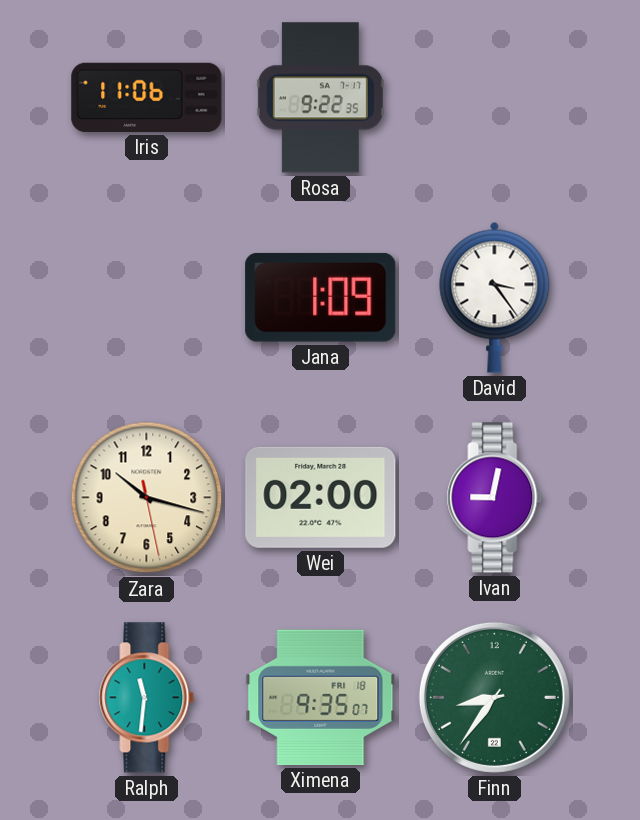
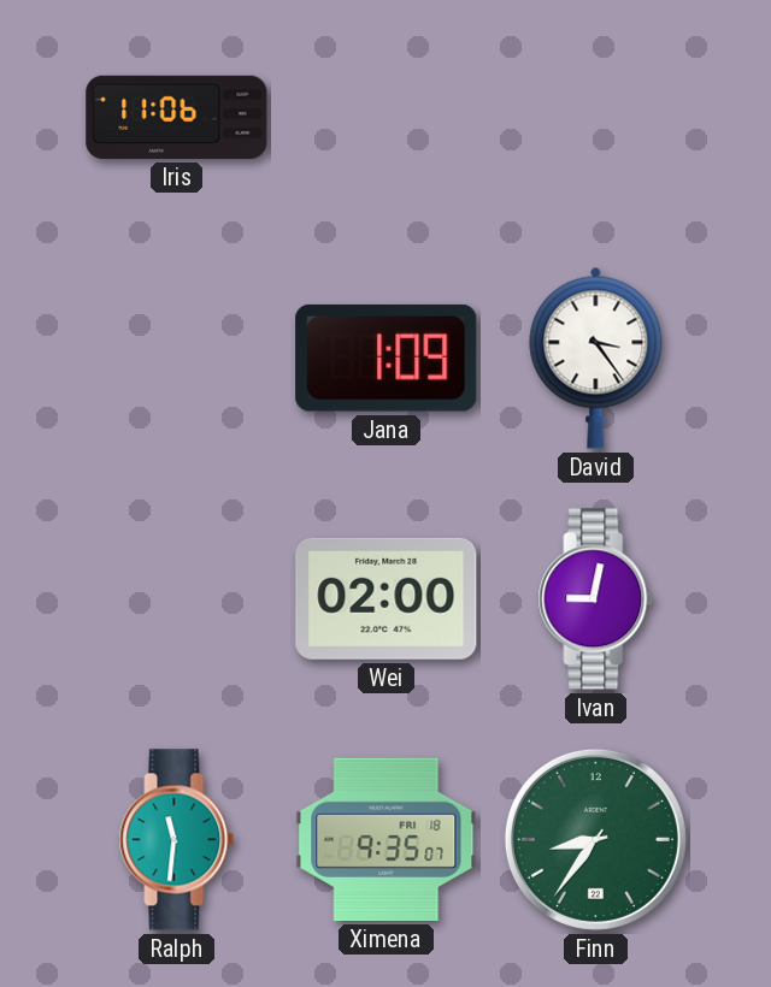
Rosa: 9:22 -> none (320, 98)
Zara: 10:17 -> none (147, 498)
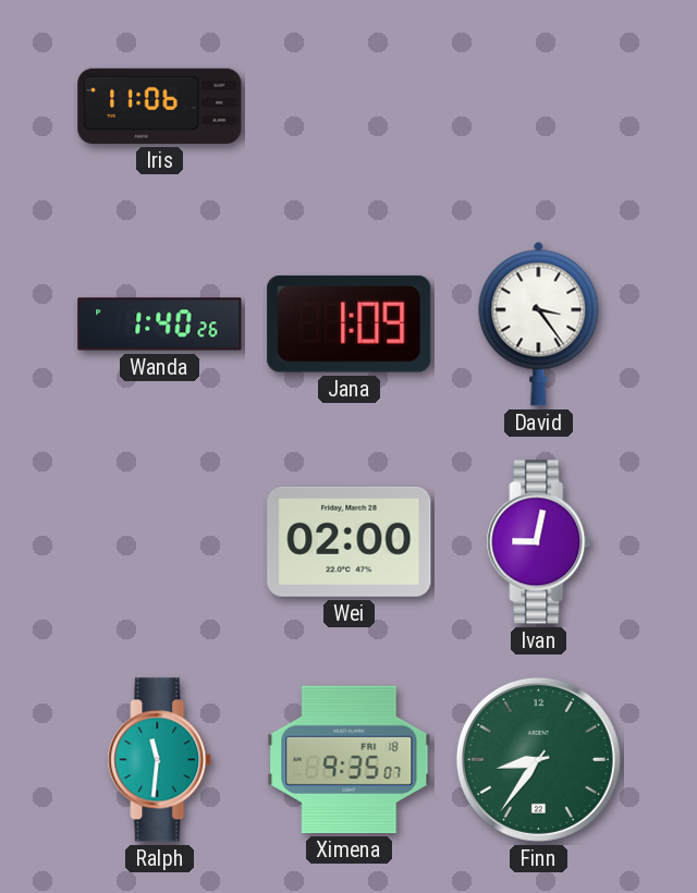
Wanda: none -> 1:40 (160, 325)
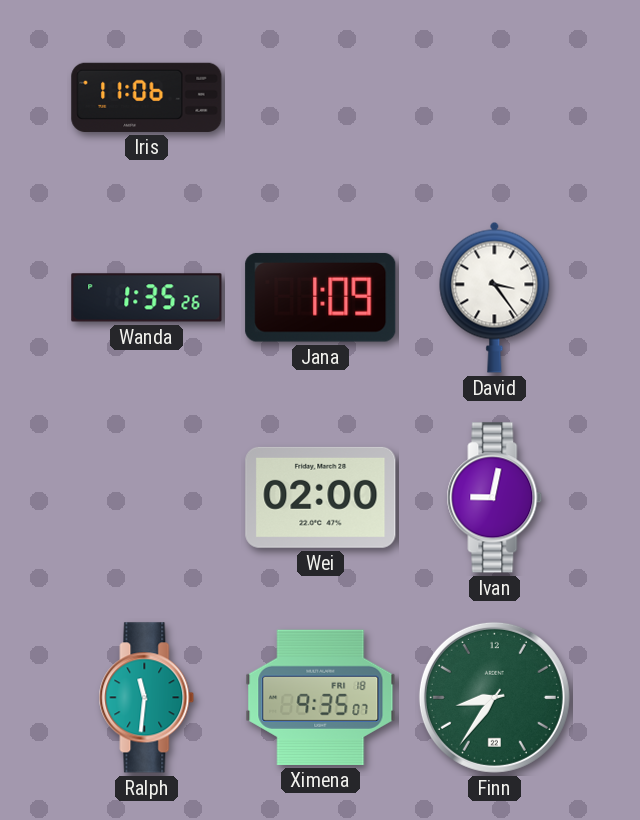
Wanda: 1:40 -> 1:35 (147, 298)
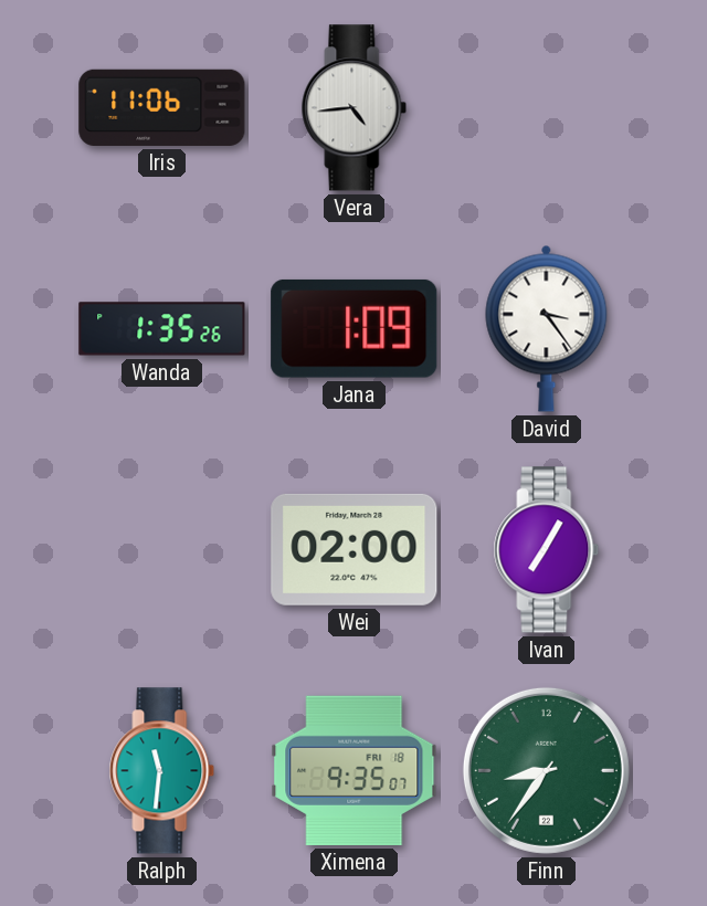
Vera: none -> 4:44 (355, 108)
Ivan: 9:02 -> 7:05 (547, 550)
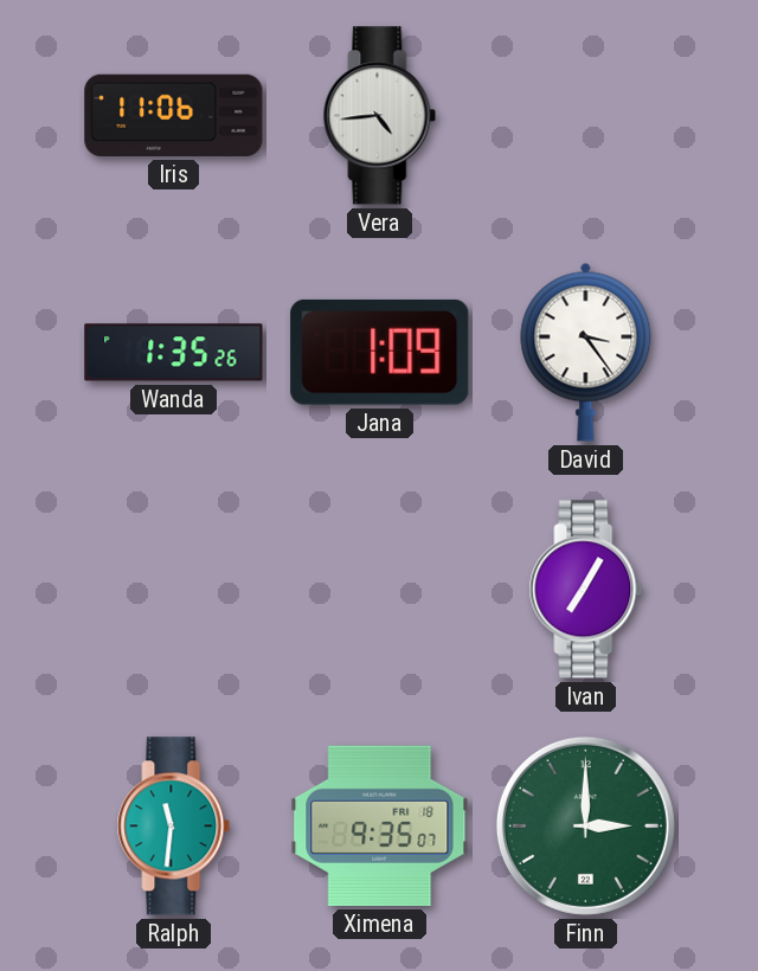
Wei: 02:00 -> none (355, 549)
Finn: 8:36 -> 3:00 (585, 825)
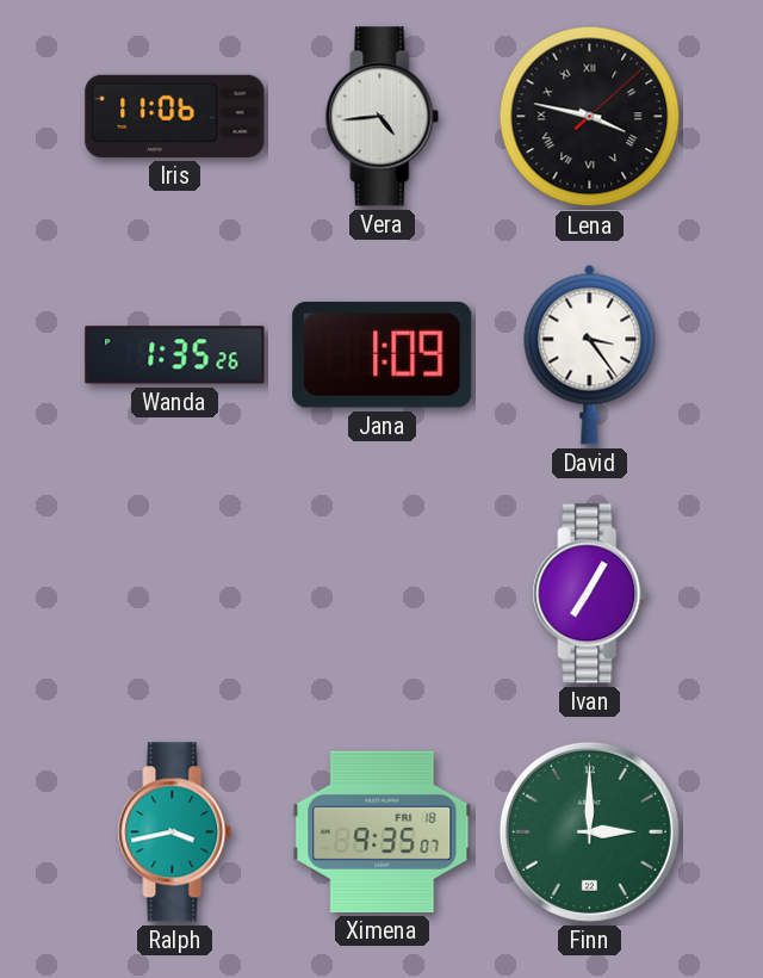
Lena: none -> 3:47 (590, 117)
Ralph: 11:31 -> 3:43 (175, 832)
